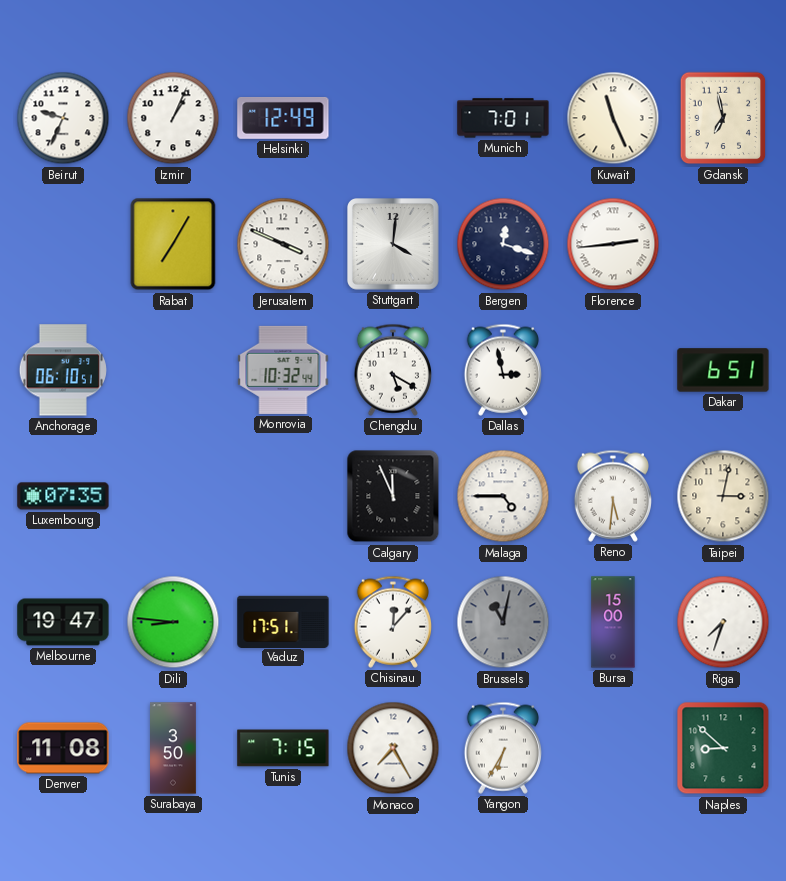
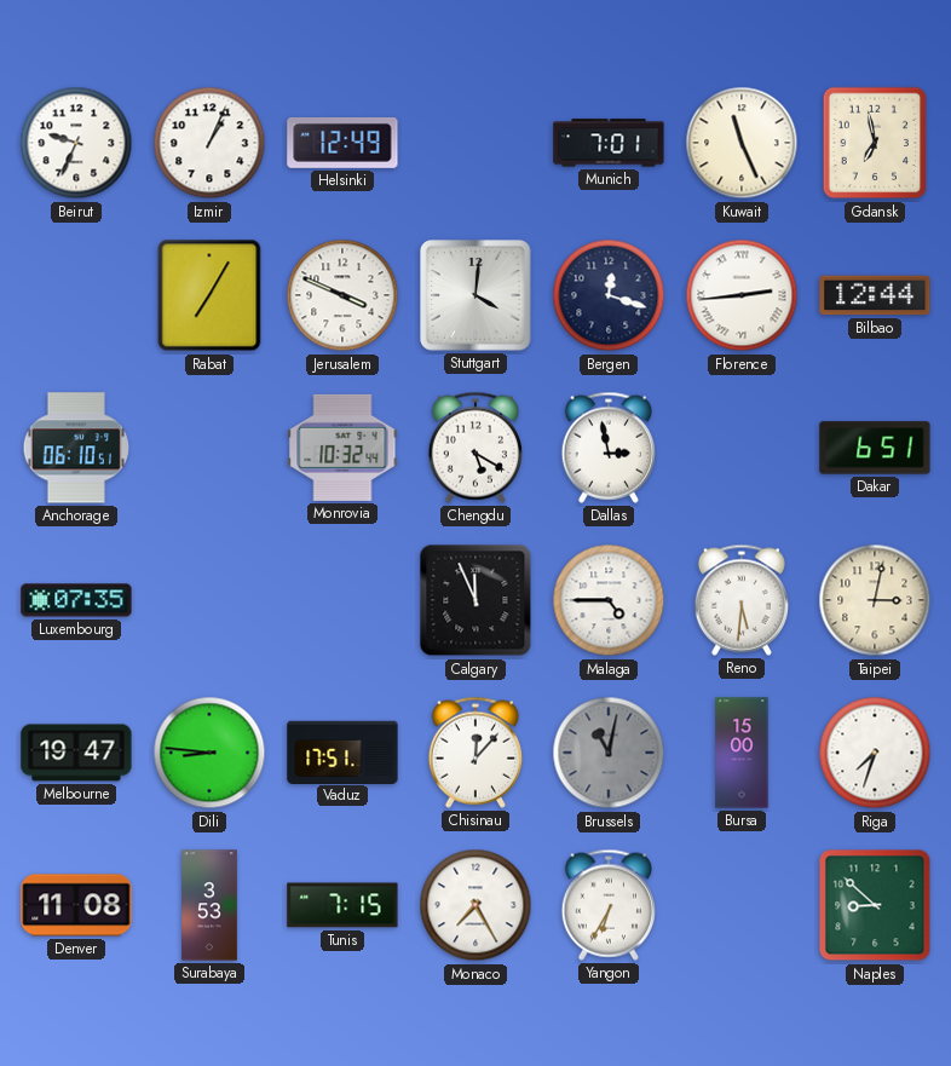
Bilbao: none -> 12:44 (875, 295)
Surabaya: 3:50 -> 3:53 (209, 905)
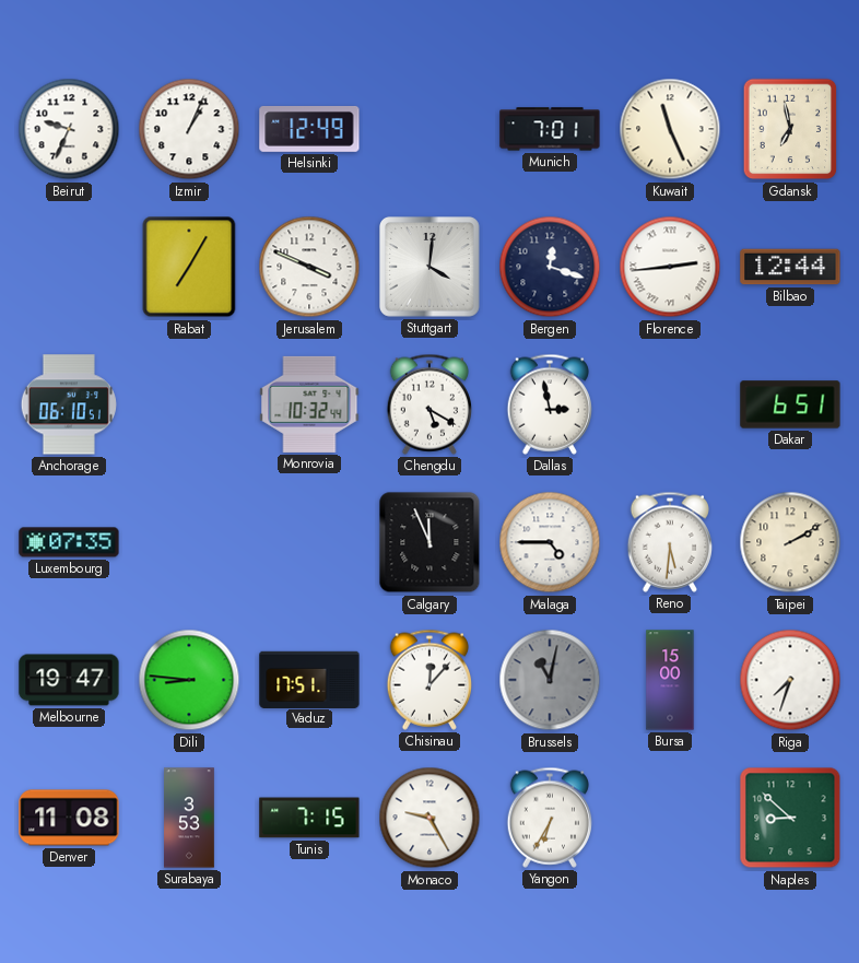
Taipei: 3:02 -> 2:10 (790, 542)
Monaco: 7:25 -> 9:25 (429, 818)
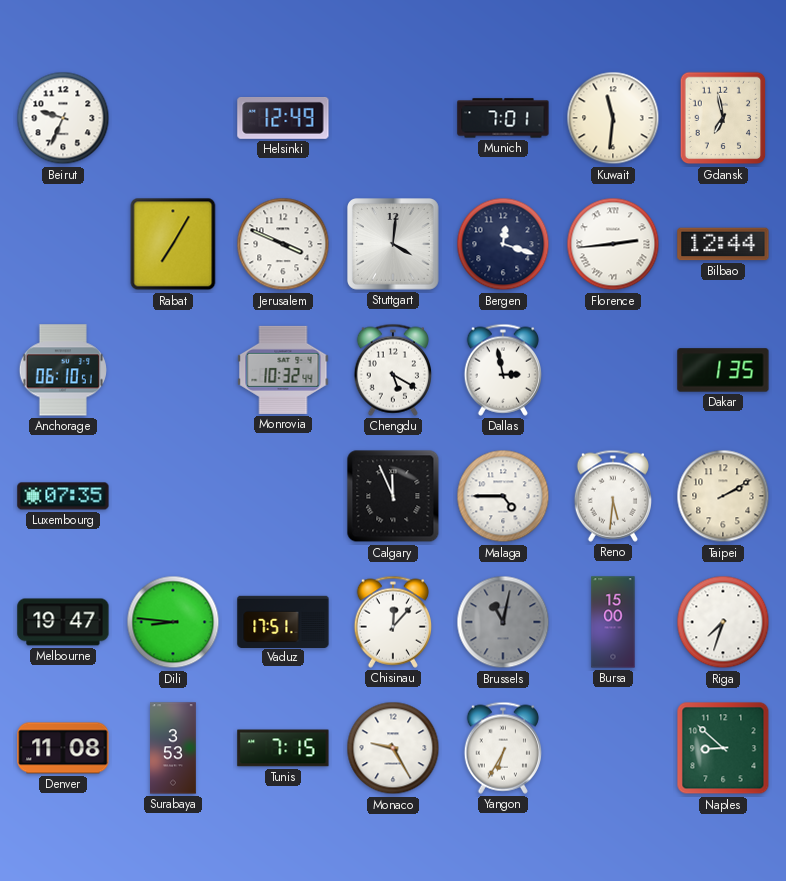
Izmir: 1:04 -> none (189, 129)
Kuwait: 11:26 -> 11:31 (613, 118)
Dakar: 6:51 -> 1:35 (723, 370)
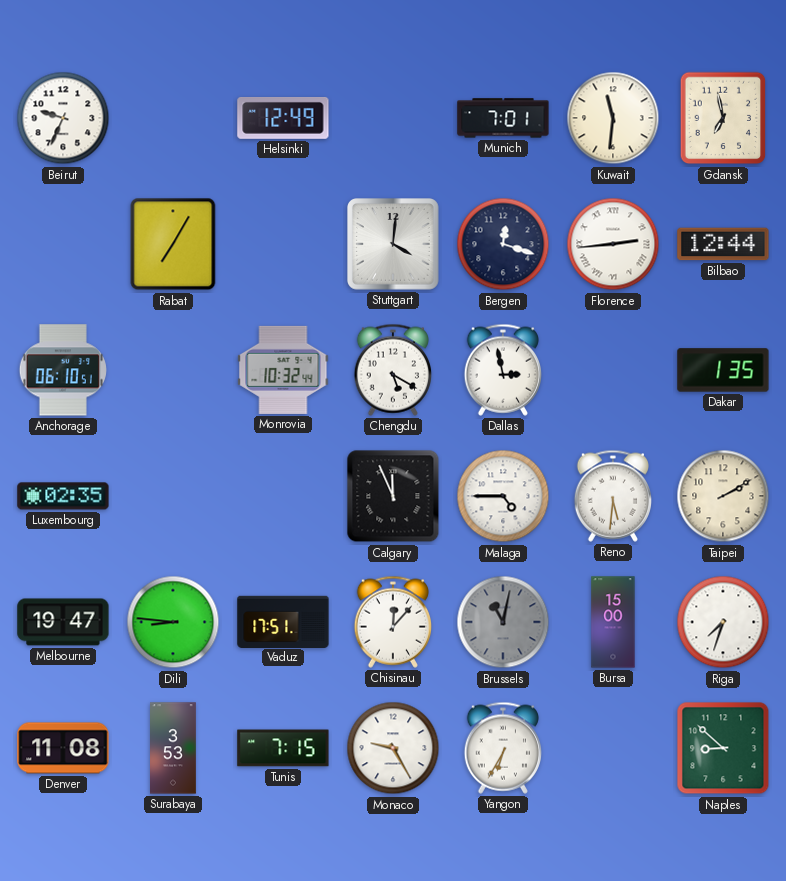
Jerusalem: 3:49 -> none (283, 244)
Luxembourg: 07:35 -> 02:35 (63, 496)
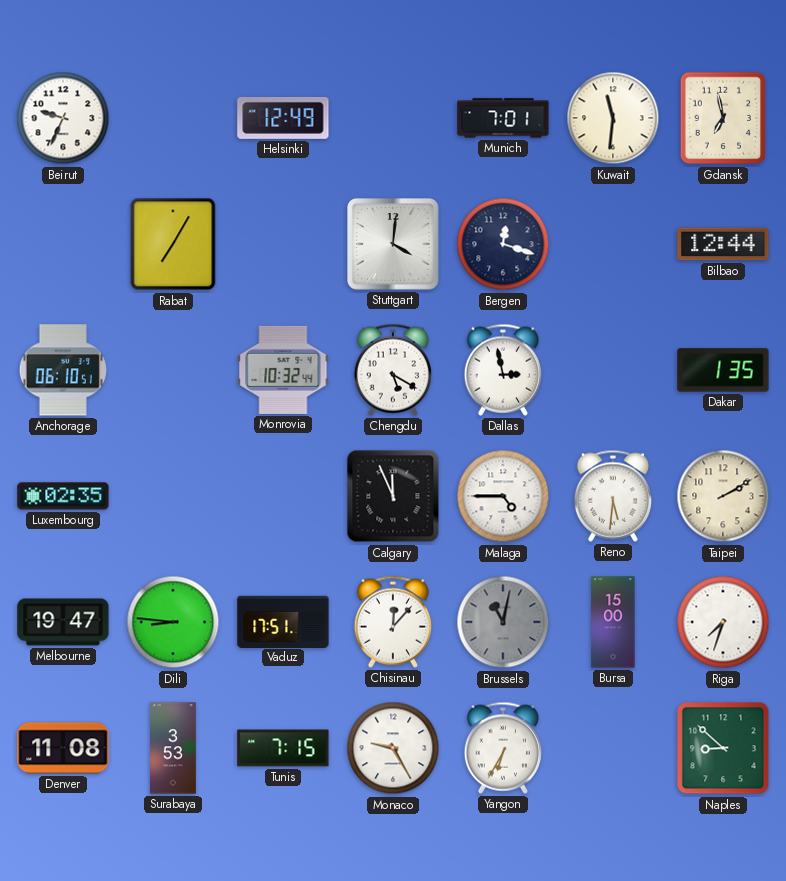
Florence: 2:44 -> none (613, 244)
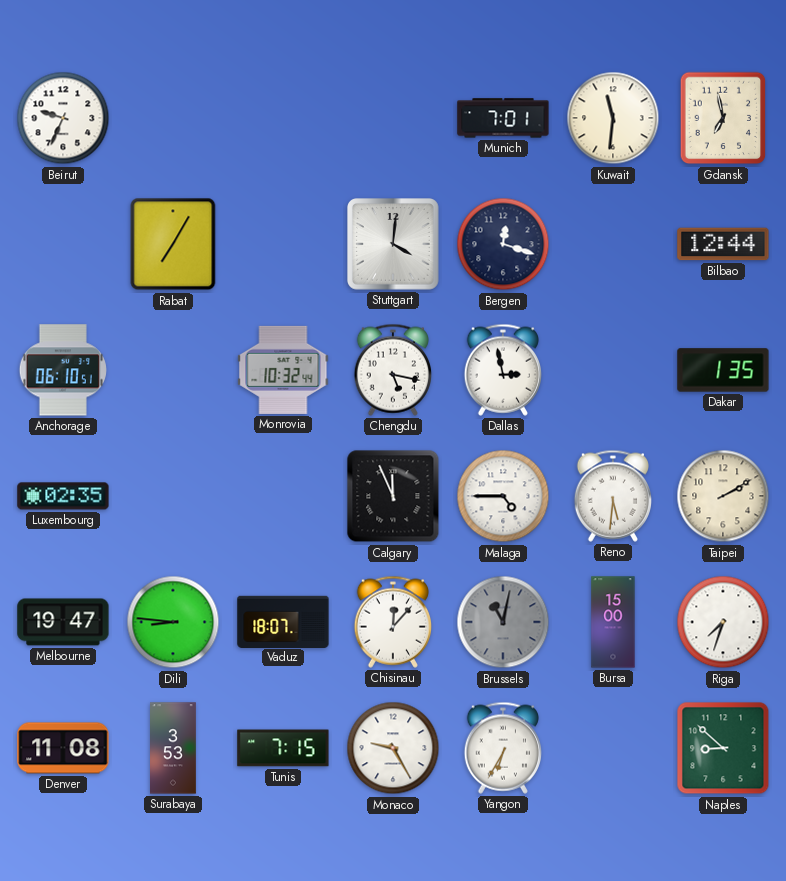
Helsinki: 12:49 -> none (283, 118)
Chengdu: 5:20 -> 5:17 (392, 370)
Vaduz: 17:51 -> 18:07 (283, 621)
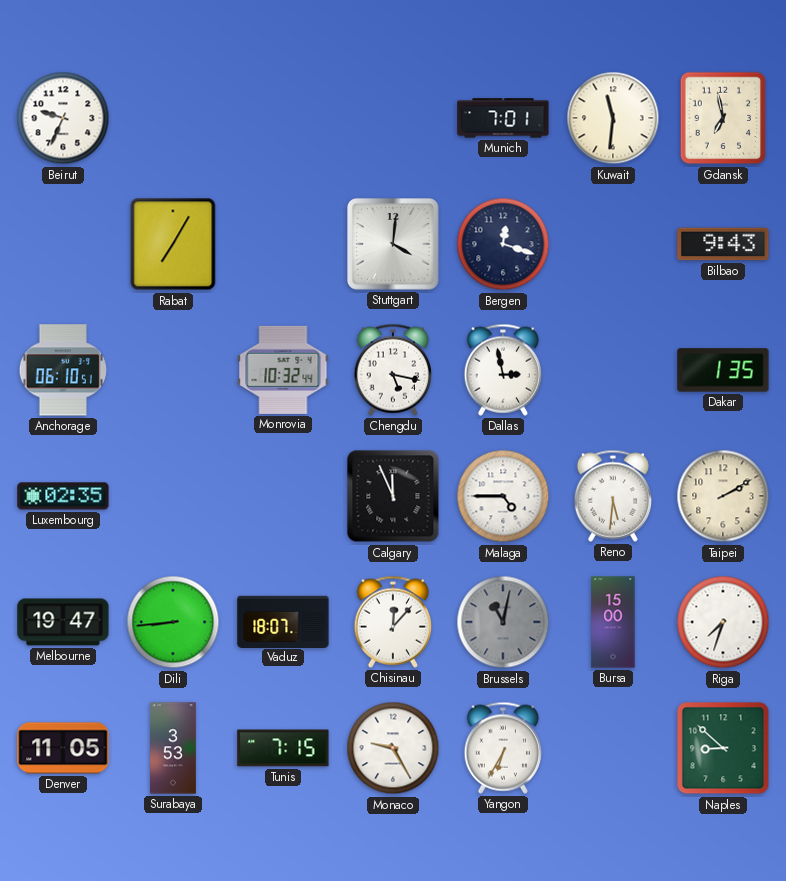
Bilbao: 12:44 -> 9:43 (723, 244)
Dili: 8:46 -> 8:44 (173, 622)
Denver: 11:08 -> 11:05 (63, 748)
